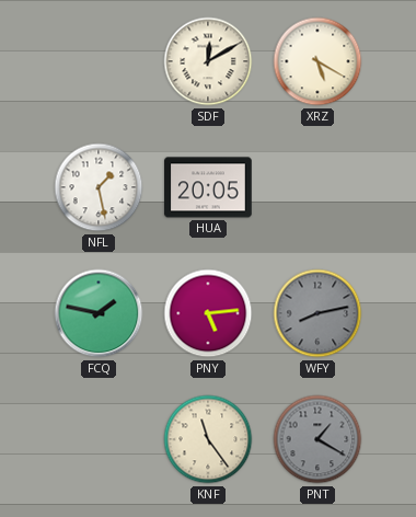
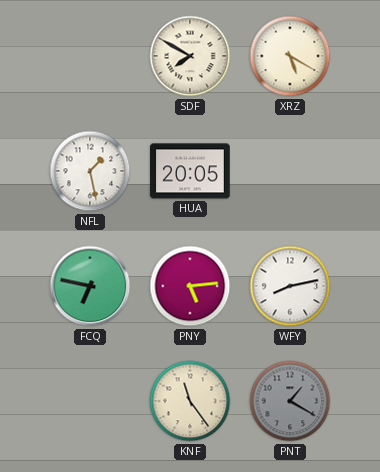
SDF: 12:10 -> 7:50 (190, 56)
FCQ: 1:47 -> 6:47 (90, 286)
WFY dial: grey -> white (290, 286)
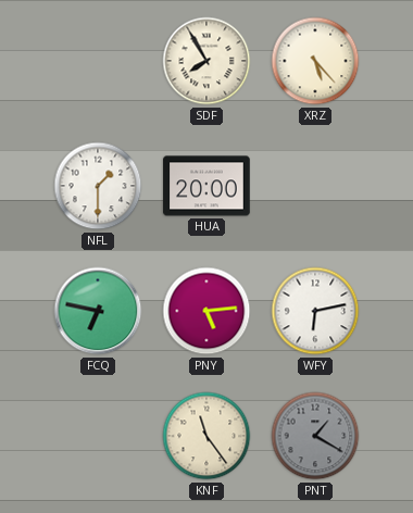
SDF: 7:50 -> 7:55 (206, 61)
XRZ: 5:20 -> 5:23 (315, 61)
NFL: 1:28 -> 1:30 (98, 186)
HUA: 20:05 -> 20:00 (206, 186)
WFY: 8:13 -> 6:13 (315, 311)
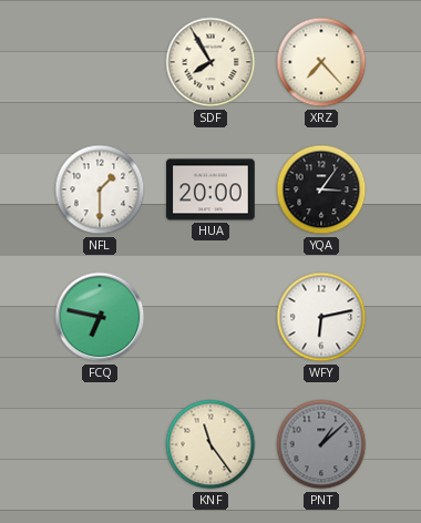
XRZ: 5:23 -> 7:23 (321, 62)
YQA: none -> 3:06 (321, 189)
PNY: 5:14 -> none (206, 311)
PNT: 1:20 -> 1:08 (321, 444)
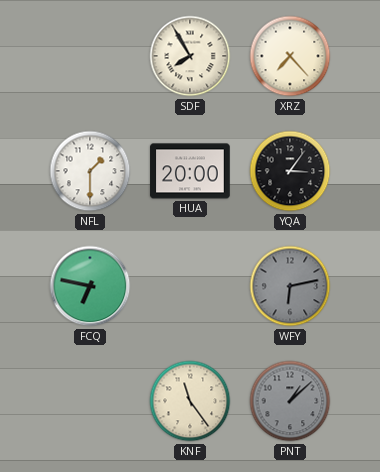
WFY dial: white -> grey (290, 286)
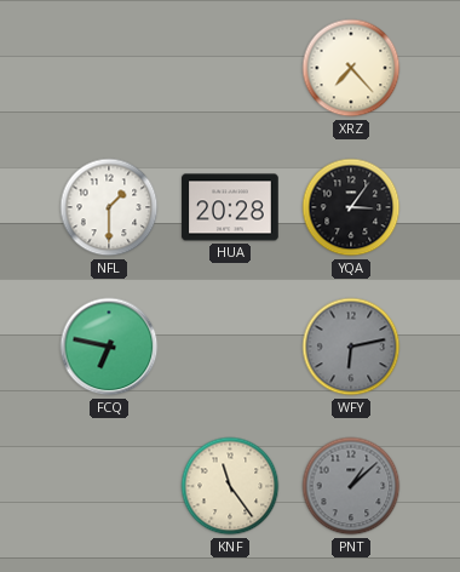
SDF: 7:55 -> none (190, 56)
HUA: 20:00 -> 20:28 (230, 207)
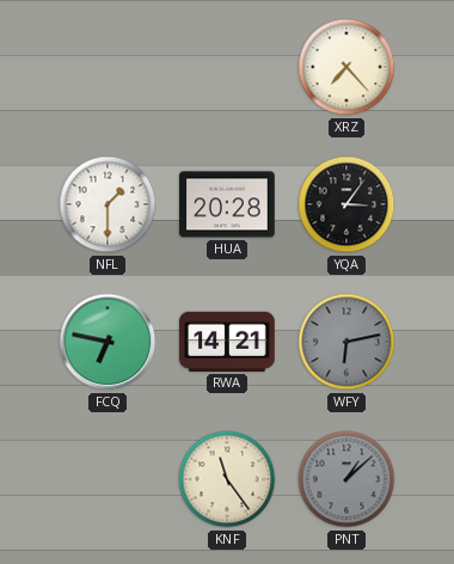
RWA: none -> 14:21 (227, 342)
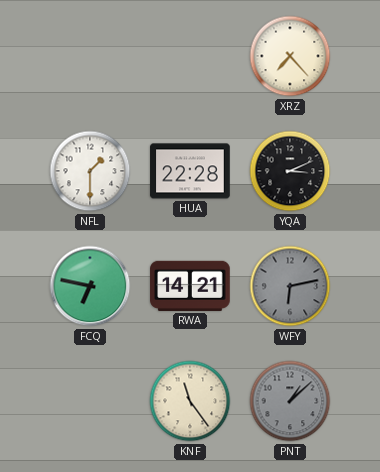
HUA: 20:28 -> 22:28 (190, 171)
YQA: 3:06 -> 3:11 (290, 171)
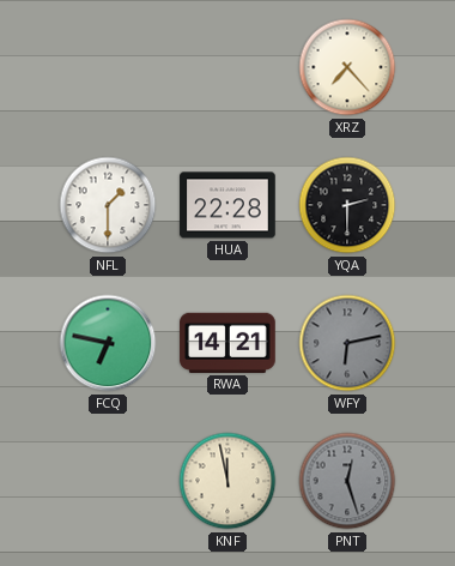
YQA: 3:11 -> 2:30 (347, 205)
KNF: 11:24 -> 11:58 (227, 481)
PNT: 1:08 -> 12:27 (347, 481)
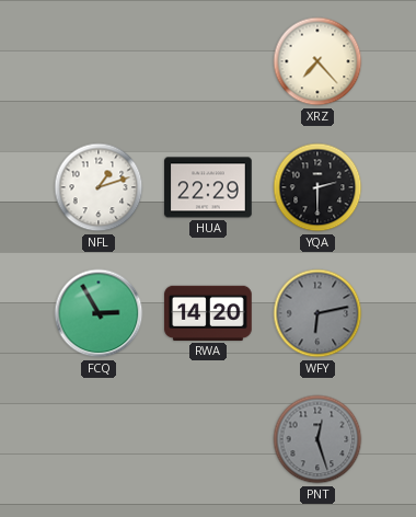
NFL: 1:30 -> 1:12 (99, 187)
HUA: 22:28 -> 22:29 (208, 187)
FCQ: 6:47 -> 2:55 (99, 313)
RWA: 14:21 -> 14:20 (208, 313)
KNF: 11:58 -> none (227, 481)
